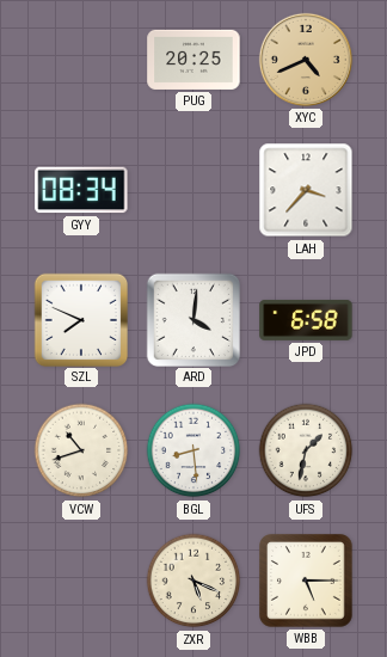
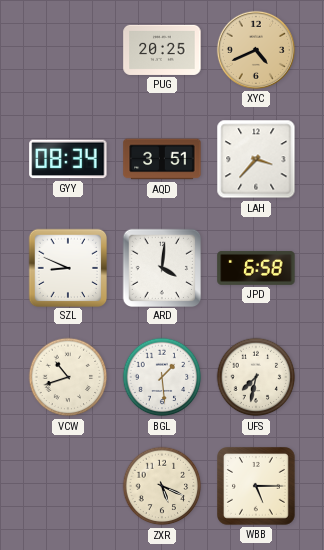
AQD: none -> 3:51 (162, 159)
SZL: 7:49 -> 8:49 (67, 267)
BGL: 8:29 -> 1:29 (162, 377)
UFS: 1:32 -> 7:32 (256, 377)
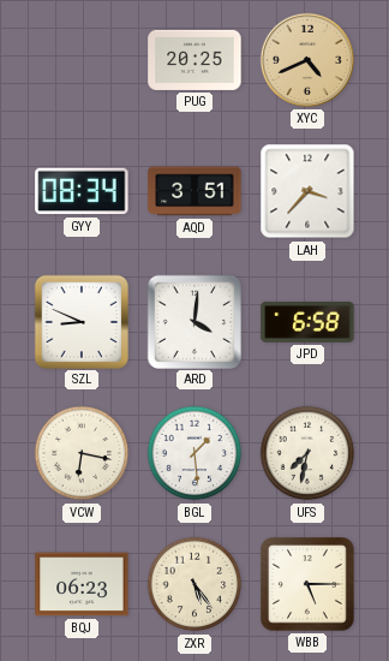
VCW: 10:42 -> 6:17 (82, 453)
BQJ: none -> 06:23 (82, 584)
ZXR: 5:19 -> 5:24 (194, 584)
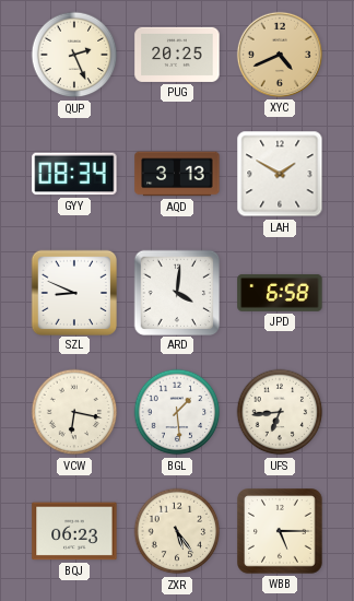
QUP: none -> 2:26 (74, 55)
AQD: 3:51 -> 3:13 (177, 174)
LAH: 3:37 -> 1:50 (280, 174)
UFS: 7:32 -> 6:44 (280, 412)
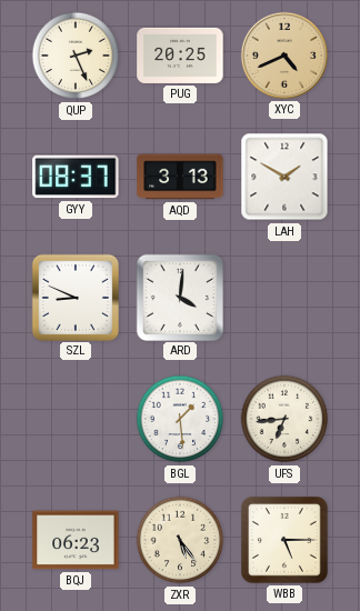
GYY: 08:34 -> 08:37 (76, 177)
JPD: 6:58 -> none (280, 293)
VCW: 6:17 -> none (74, 412)
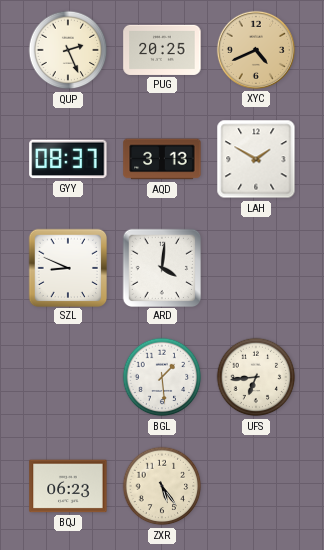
WBB: 5:15 -> none (286, 541)
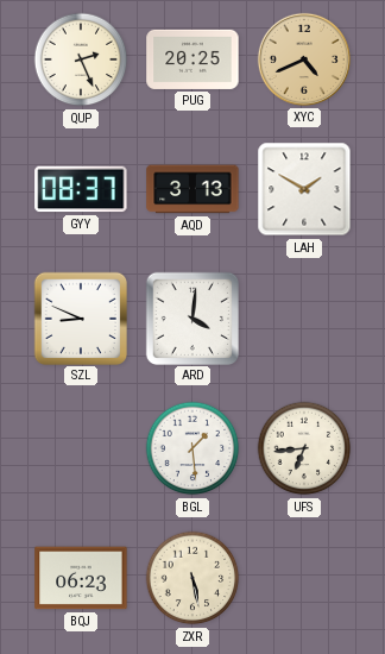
ZXR: 5:24 -> 5:28 (192, 578)
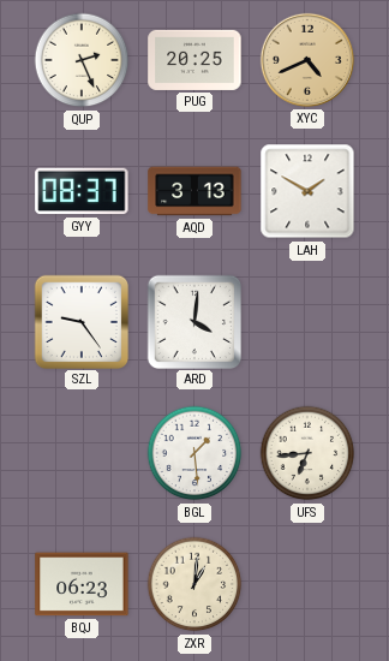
SZL: 8:49 -> 9:24 (80, 321)
ZXR: 5:28 -> 1:01 (194, 584)
